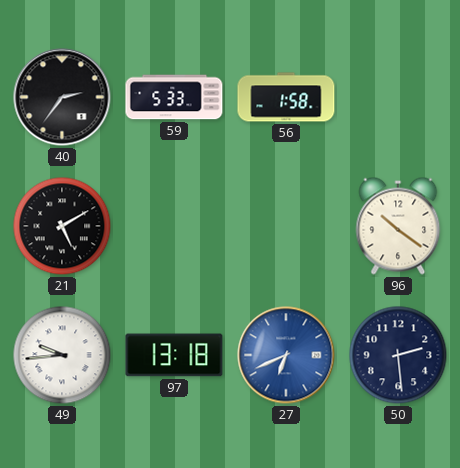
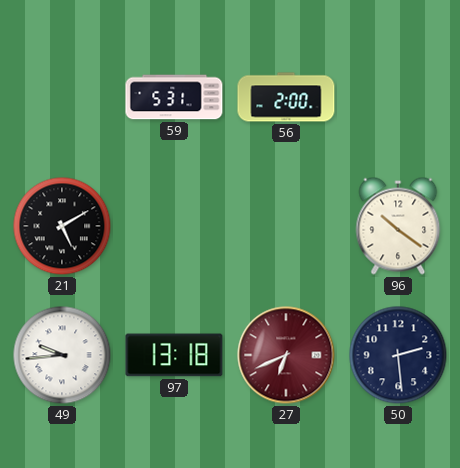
40: 2:36 -> none (62, 97)
59: 5:33 -> 5:31 (174, 97)
56: 1:58 -> 2:00 (286, 97)
27 dial: blue -> burgundy (286, 355)
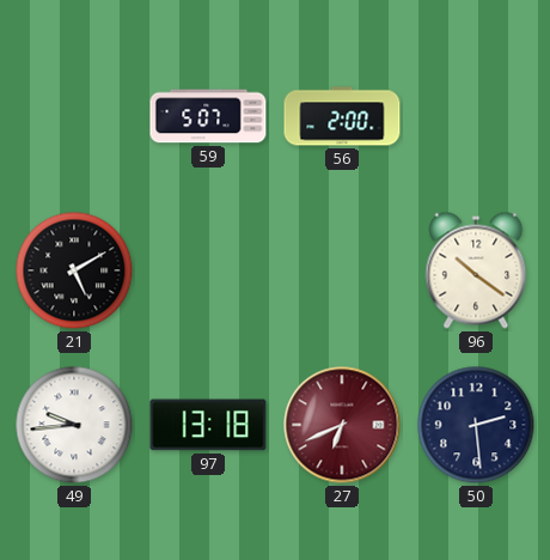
59: 5:31 -> 5:07 (208, 116)
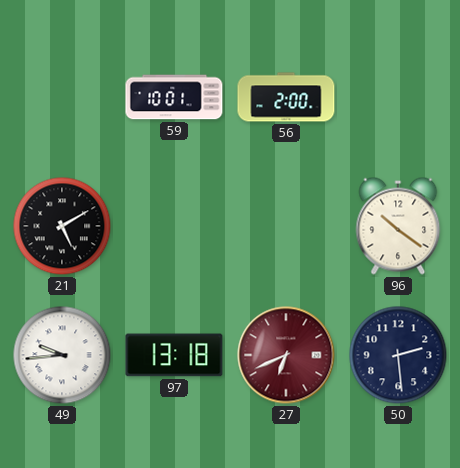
59: 5:07 -> 10:01 (174, 97)
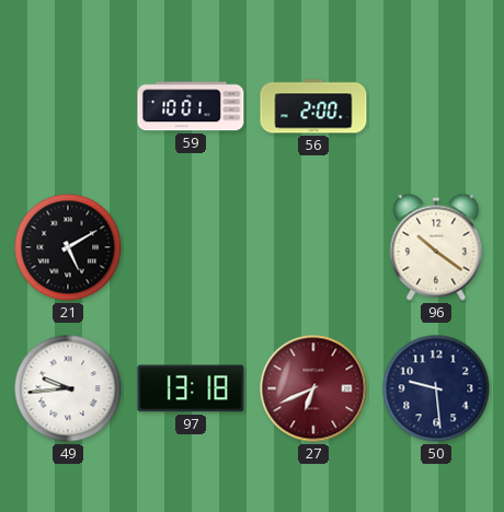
50: 2:29 -> 9:29 (436, 388)
